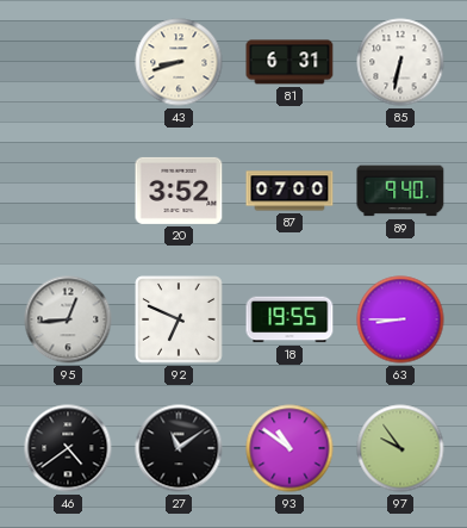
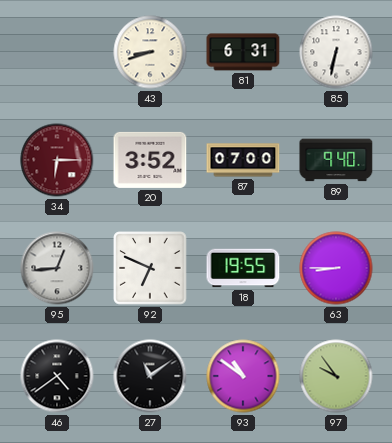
34: none -> 6:15 (57, 160)
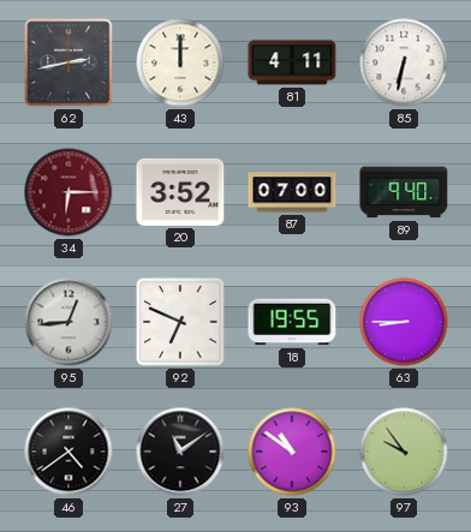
62: none -> 2:43 (68, 62)
43: 8:42 -> 12:00 (180, 62)
81: 6:31 -> 4:11 (292, 62)
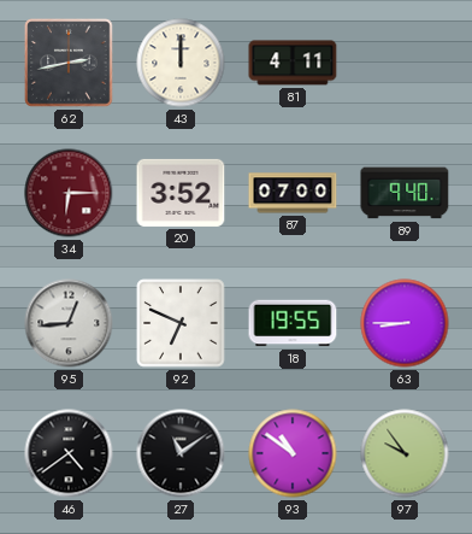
85: 6:32 -> none (404, 62)
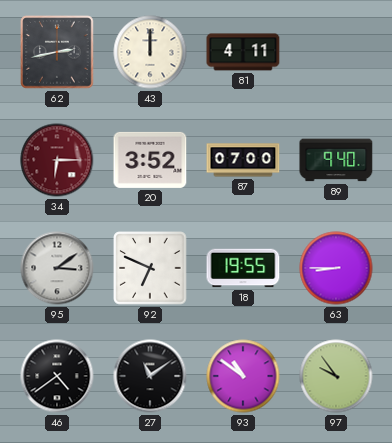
95: 12:44 -> 3:09 (57, 268)
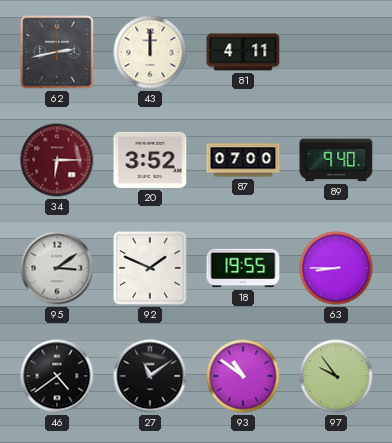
92: 6:49 -> 1:49 (150, 268)
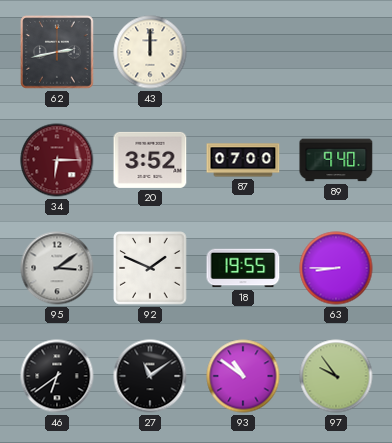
81: 4:11 -> none (243, 52)
46: 4:39 -> 6:39 (57, 376)
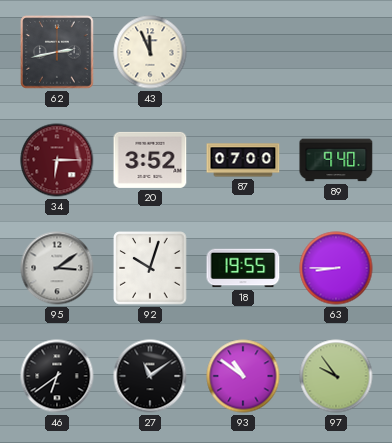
43: 12:00 -> 11:56 (150, 52)
92: 1:49 -> 10:03 (150, 268)
